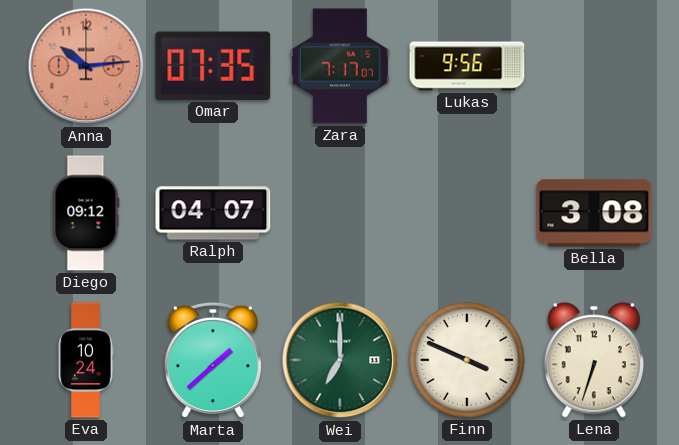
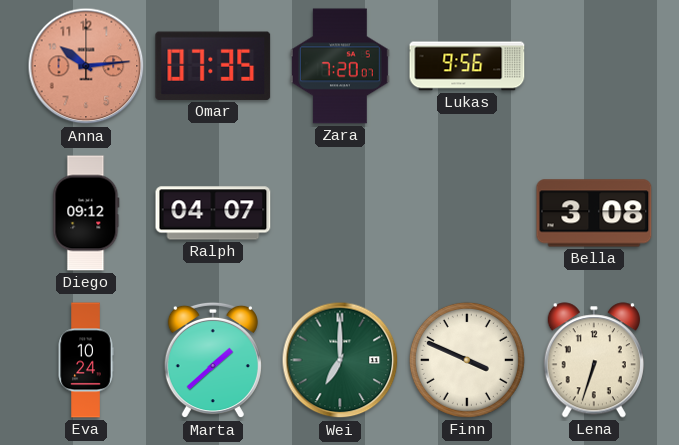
Zara: 7:17 -> 7:20 (340, 66)
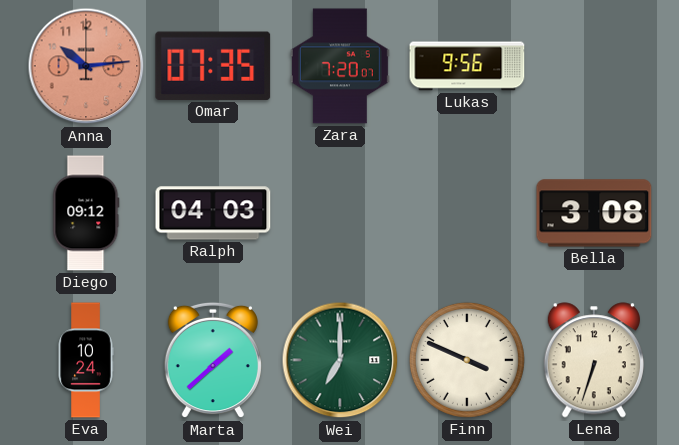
Ralph: 04:07 -> 04:03 (213, 213)
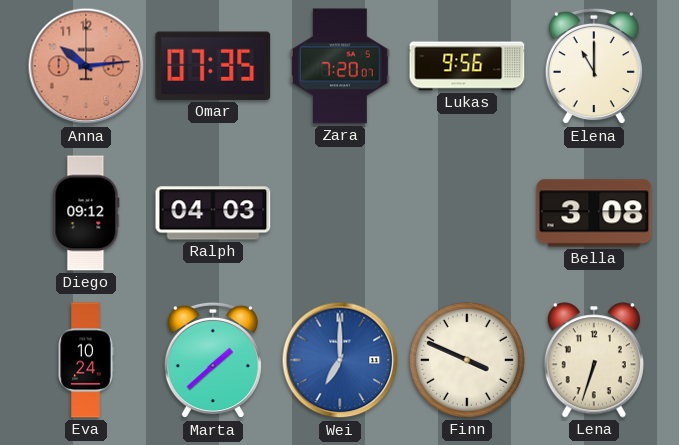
Elena: none -> 11:00 (594, 66)
Wei dial: green -> blue (340, 360)
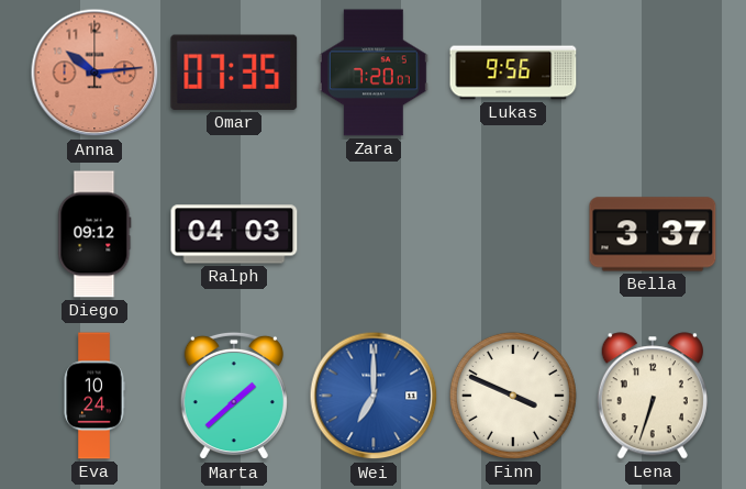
Elena: 11:00 -> none (594, 66)
Bella: 3:08 -> 3:37 (653, 234)
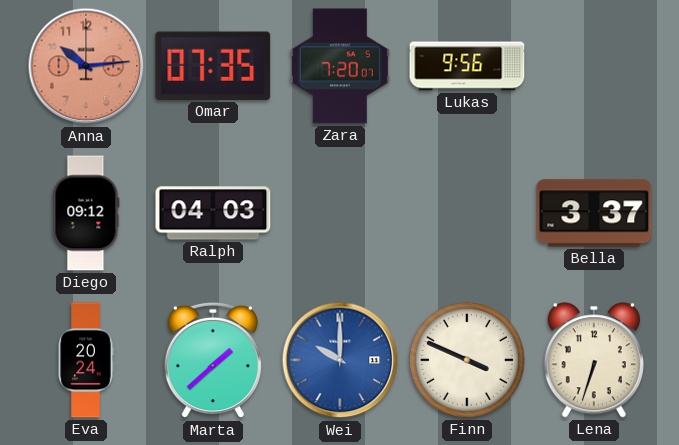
Eva: 10:24 -> 20:24 (86, 360)
Wei: 7:00 -> 10:00 (340, 360)
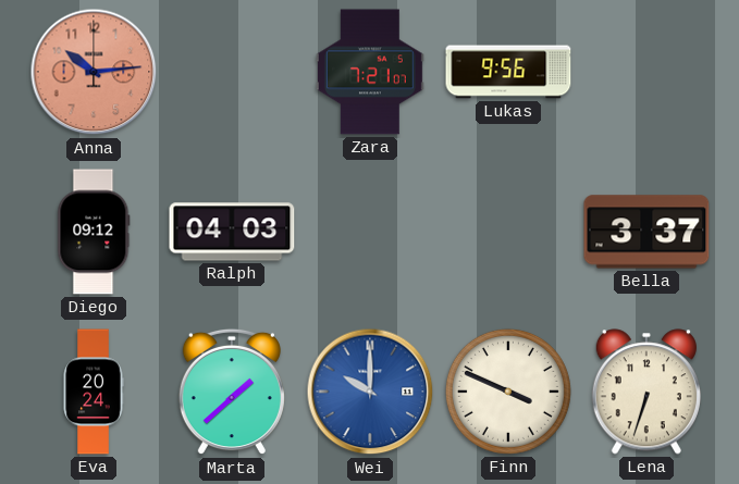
Omar: 07:35 -> none (213, 66)
Zara: 7:20 -> 7:21 (370, 72)
